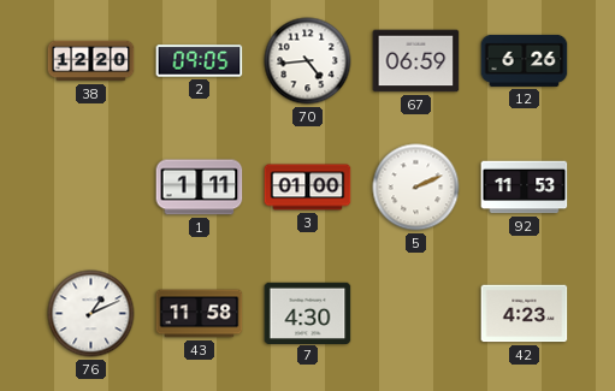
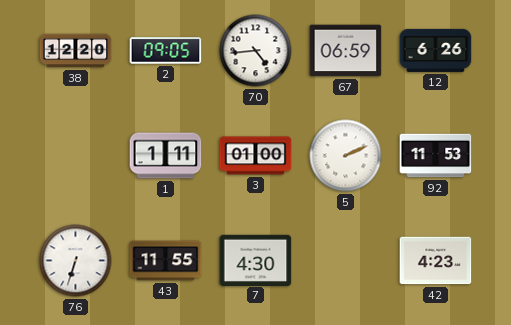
76: 1:11 -> 6:33 (76, 261)
43: 11:58 -> 11:55 (166, 261)
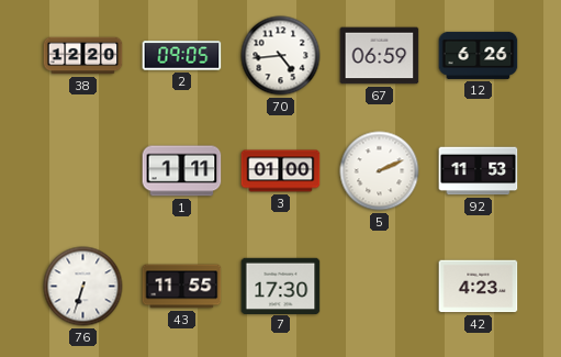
7: 4:30 -> 17:30 (281, 286)
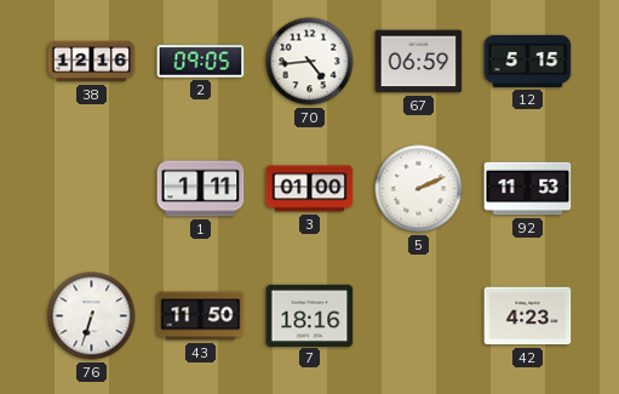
38: 12:20 -> 12:16 (92, 62)
12: 6:26 -> 5:15 (528, 61)
43: 11:55 -> 11:50 (201, 316)
7: 17:30 -> 18:16 (310, 315)
